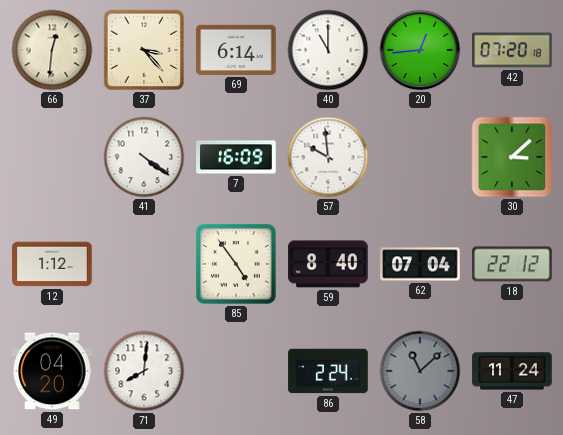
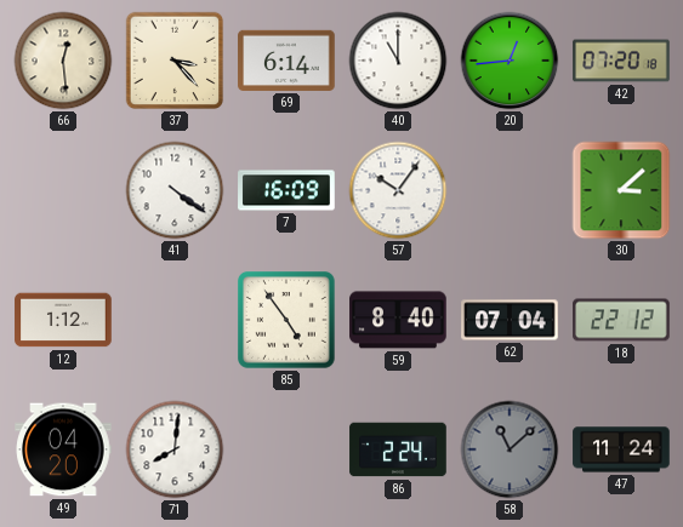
66: 12:31 -> 12:29 (63, 61)
57: 9:59 -> 10:06 (398, 190)
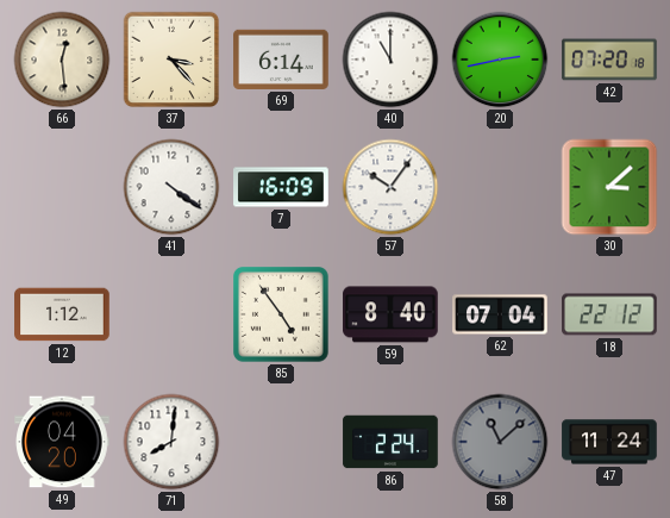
20: 12:44 -> 2:43 (500, 60)
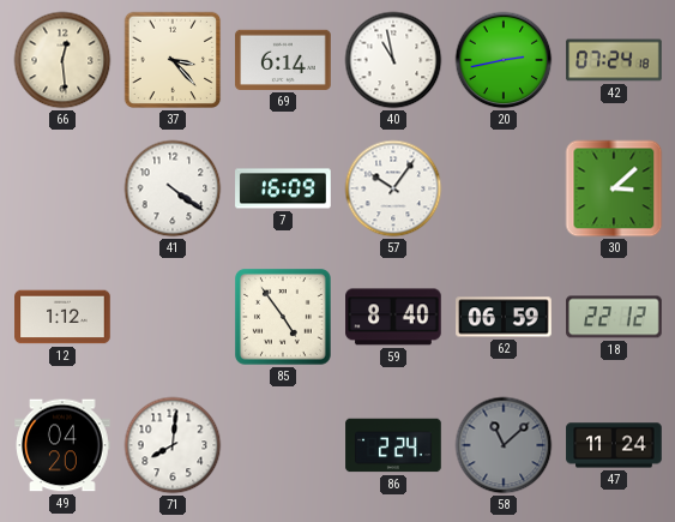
40: 11:00 -> 10:58 (393, 60)
42: 07:20 -> 07:24 (614, 60)
62: 07:04 -> 06:59 (504, 317)
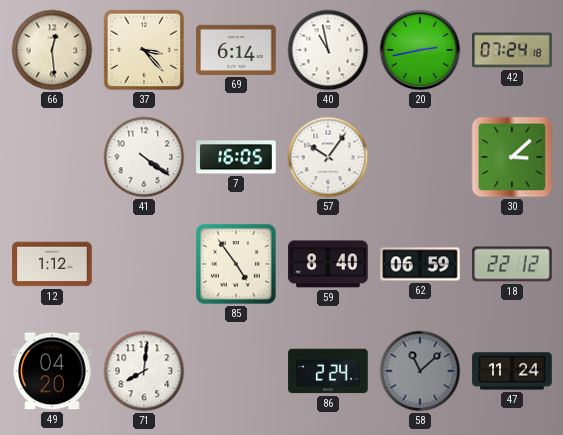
7: 16:09 -> 16:05 (236, 157)
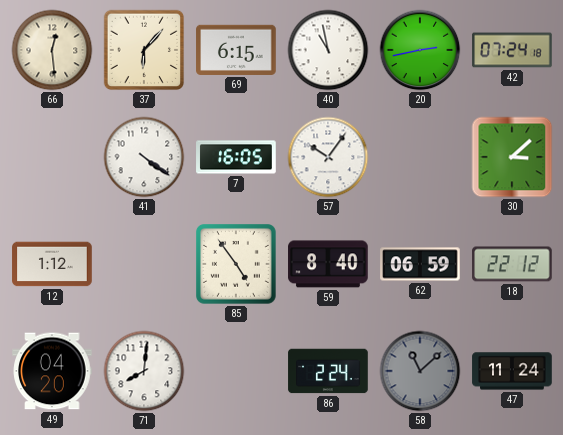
37: 3:23 -> 6:07 (144, 50)
69: 6:14 -> 6:15 (236, 50)
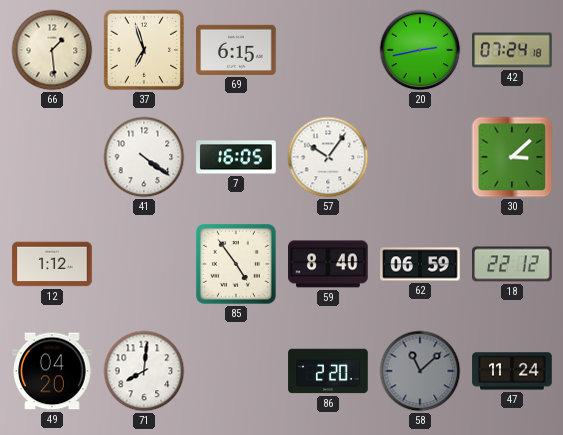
66: 12:29 -> 1:29 (52, 50)
37: 6:07 -> 6:57 (144, 50)
40: 10:58 -> none (328, 50)
86: 2:24 -> 2:20 (328, 371)
